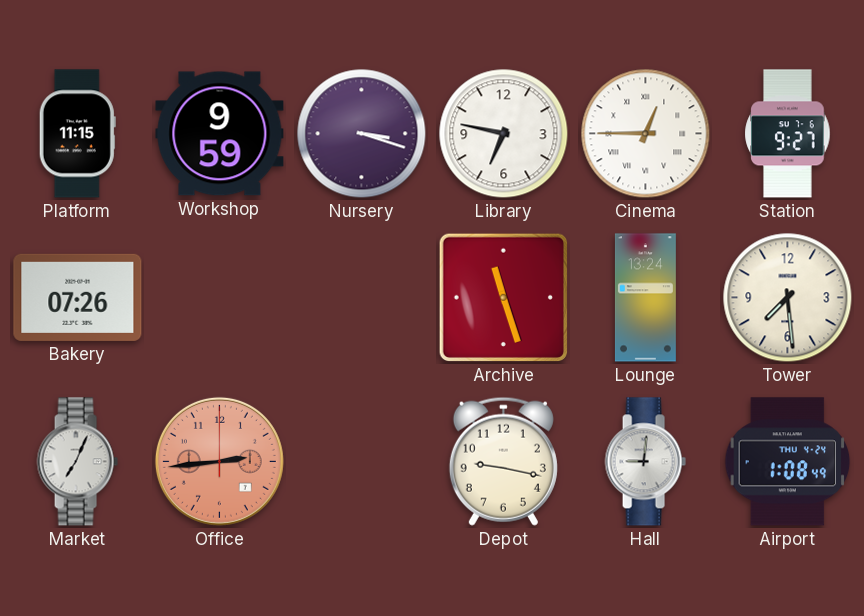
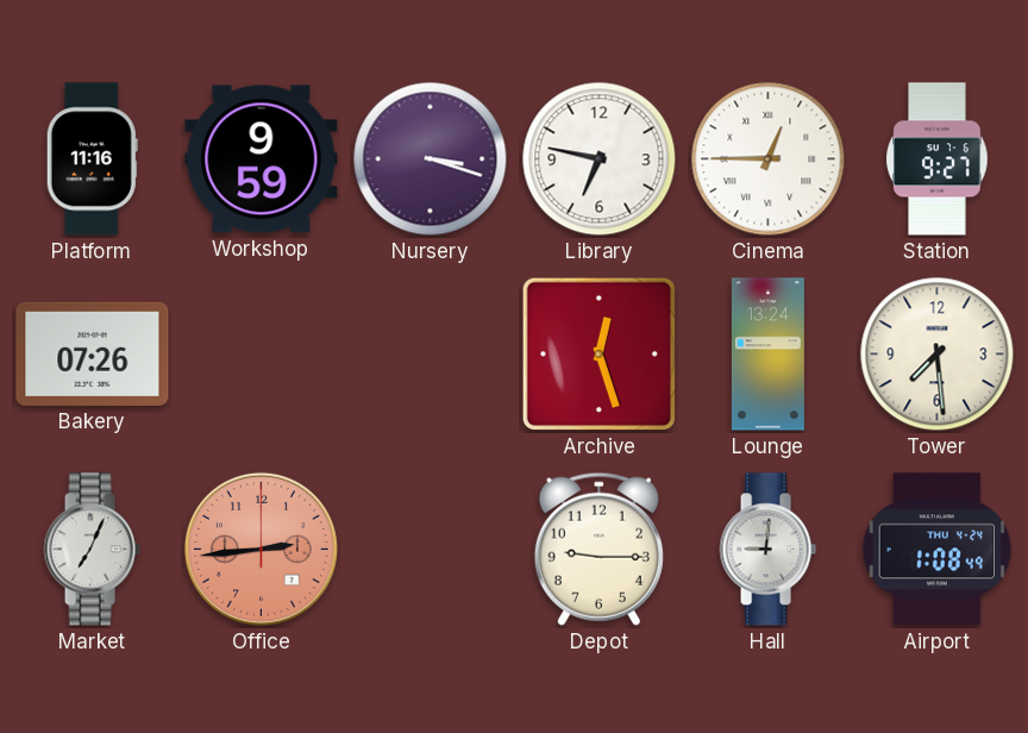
Platform: 11:15 -> 11:16 (92, 159)
Archive: 11:27 -> 12:27 (598, 353)
Depot: 9:17 -> 9:15 (598, 549)
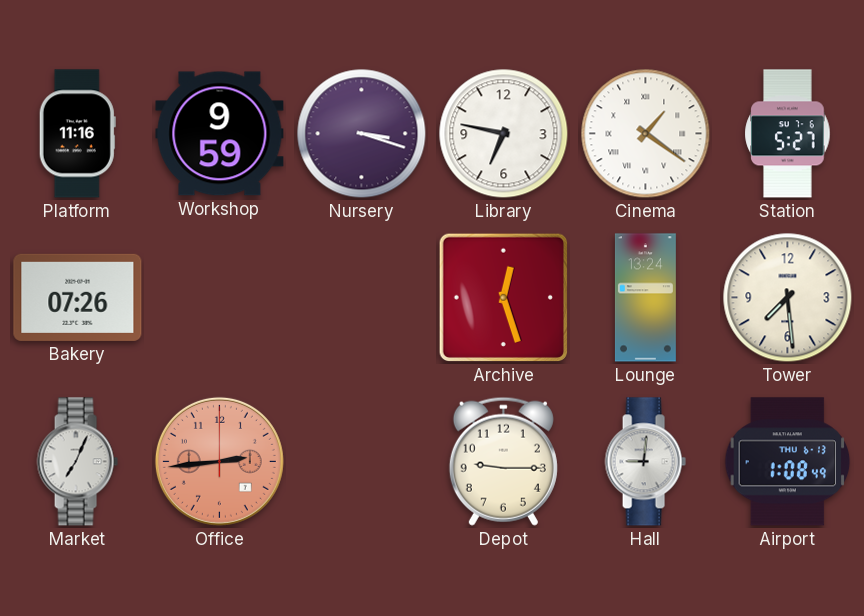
Cinema: 12:45 -> 1:21 (646, 134)
Station: 9:27 -> 5:27 (788, 134)
Airport date: THU 4-24 -> THU 6-13 (788, 462)
